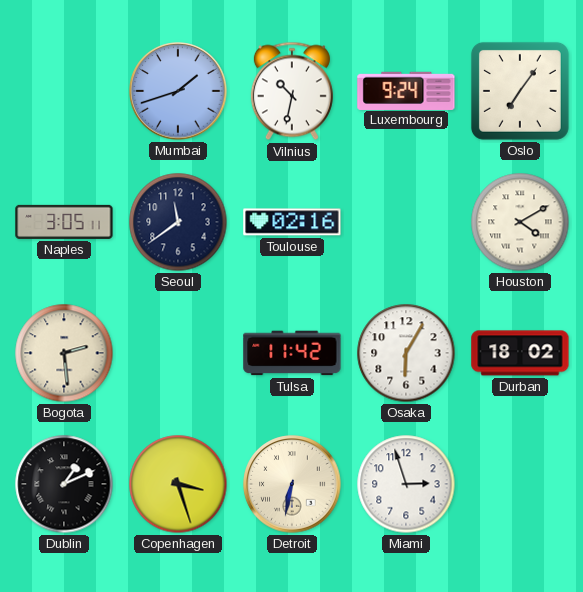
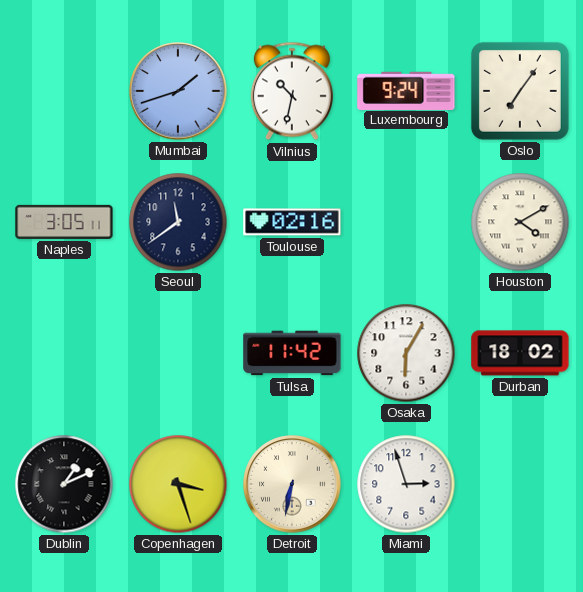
Bogota: 2:29 -> none (64, 353)
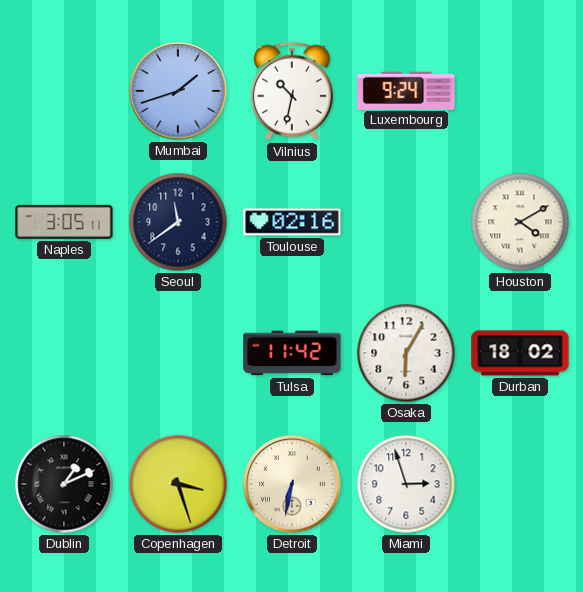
Oslo: 7:06 -> none (520, 91)
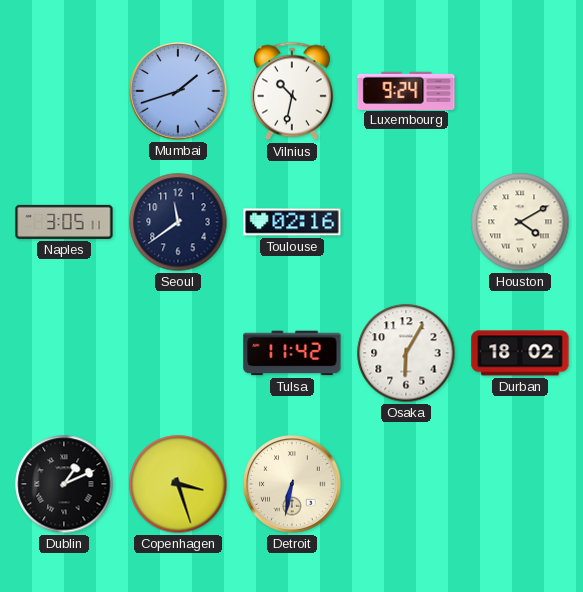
Miami: 2:57 -> none (406, 484)
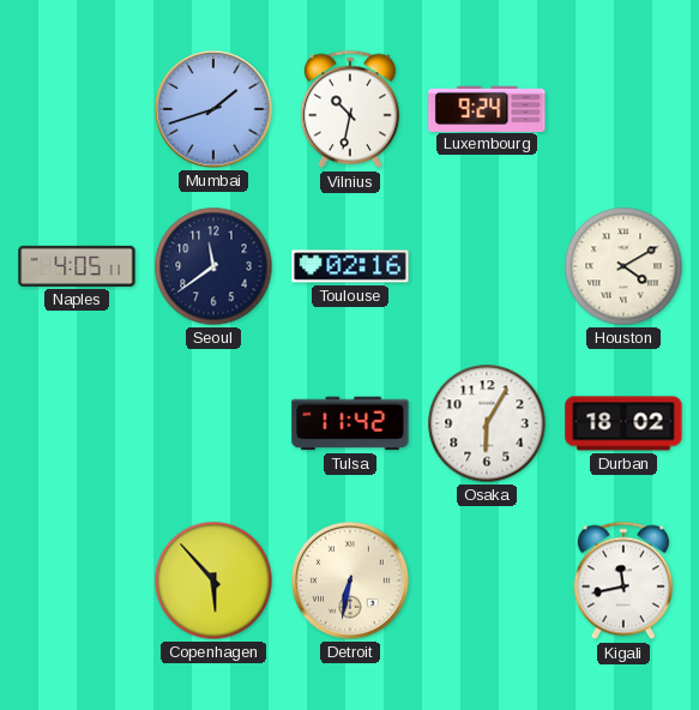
Naples: 3:05 -> 4:05 (77, 266)
Dublin: 1:11 -> none (64, 484)
Copenhagen: 3:27 -> 5:53 (213, 580)
Kigali: none -> 11:43 (623, 580)
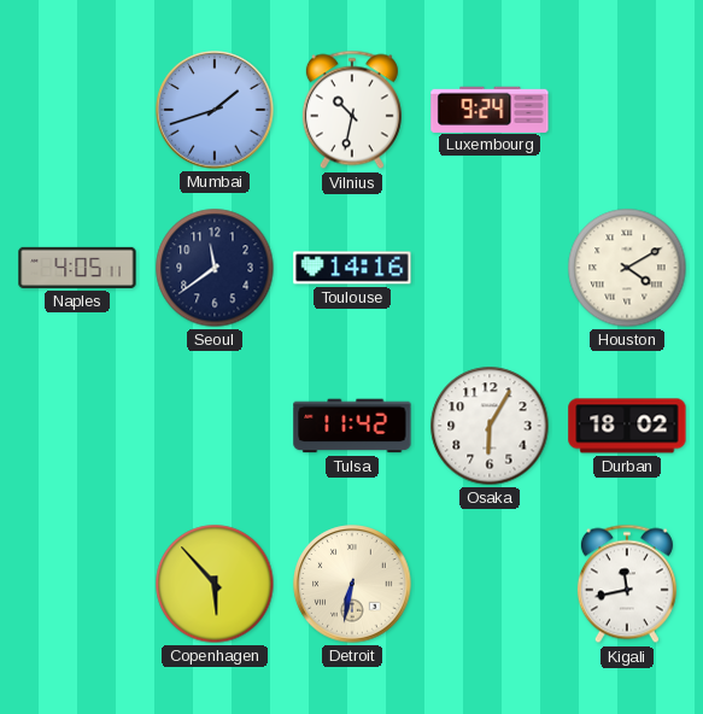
Toulouse: 02:16 -> 14:16 (352, 268)
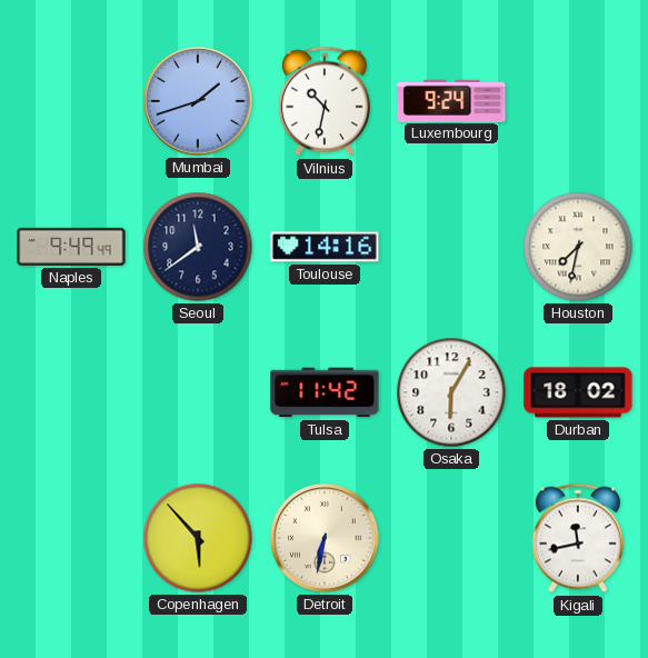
Naples: 4:05 -> 9:49 (71, 247)
Houston: 4:10 -> 7:32 (578, 247)
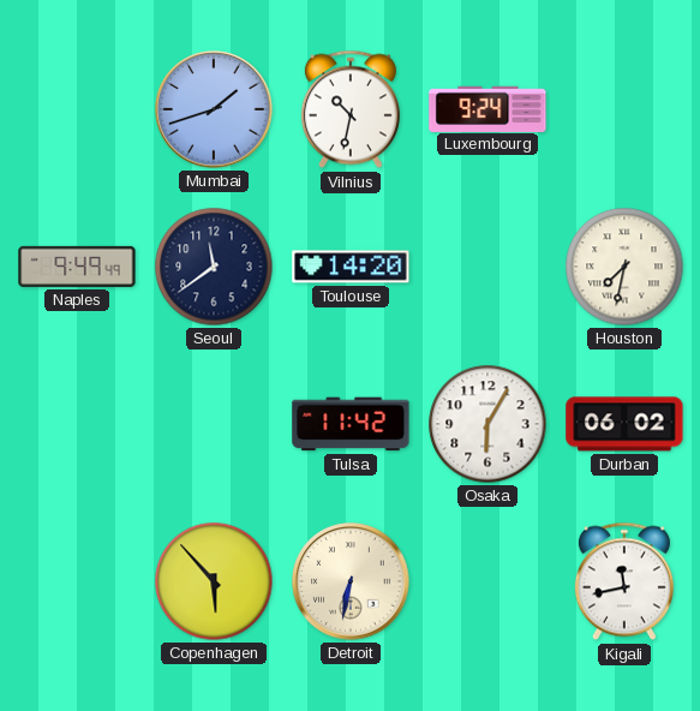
Toulouse: 14:16 -> 14:20 (351, 267)
Durban: 18:02 -> 06:02 (624, 424)
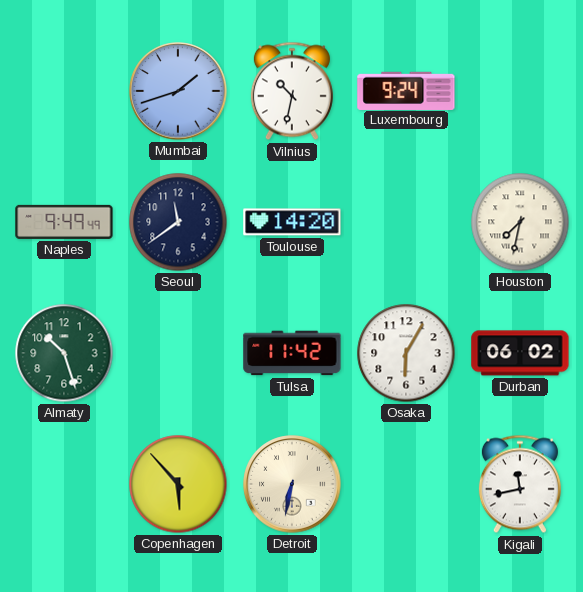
Almaty: none -> 10:27 (64, 353)
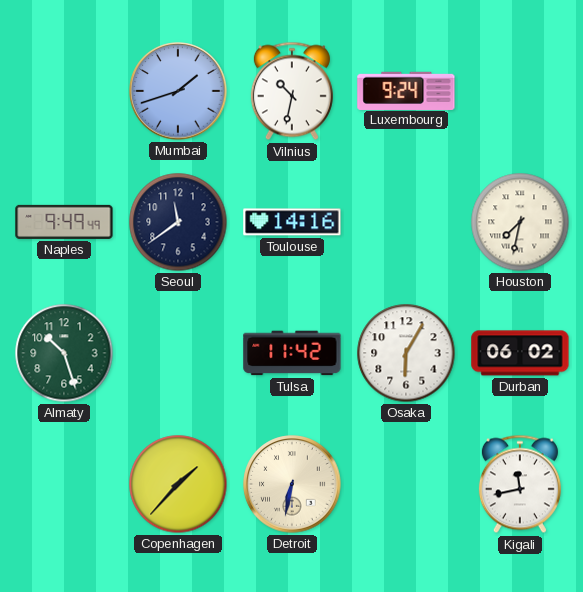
Toulouse: 14:20 -> 14:16 (292, 222)
Copenhagen: 5:53 -> 1:37 (178, 484)
